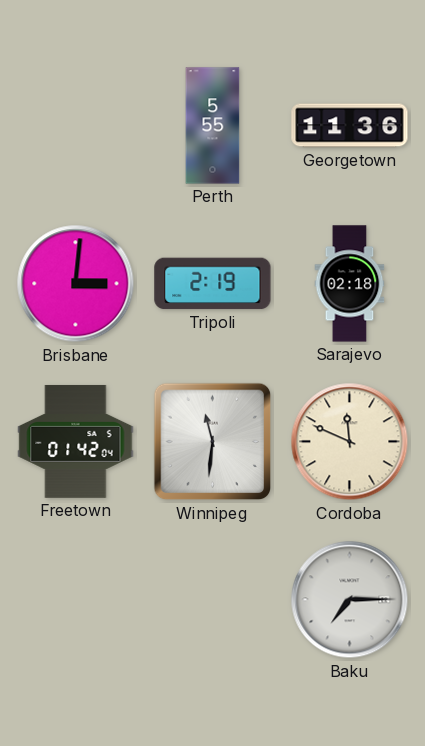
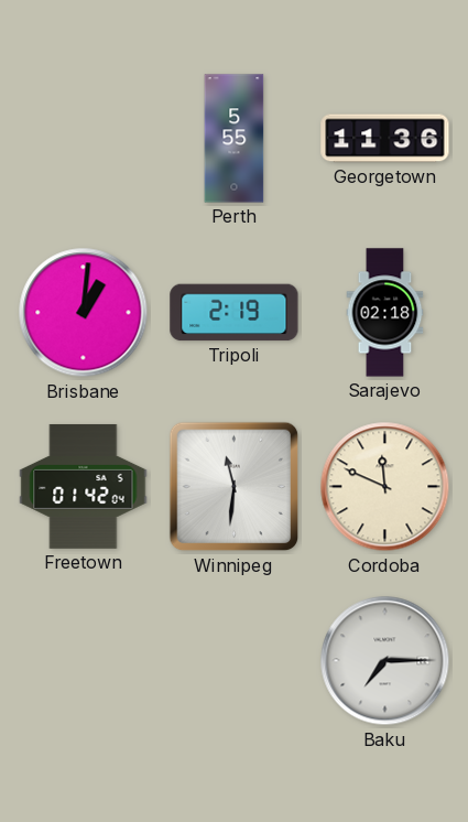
Brisbane: 3:01 -> 1:01 (84, 313)
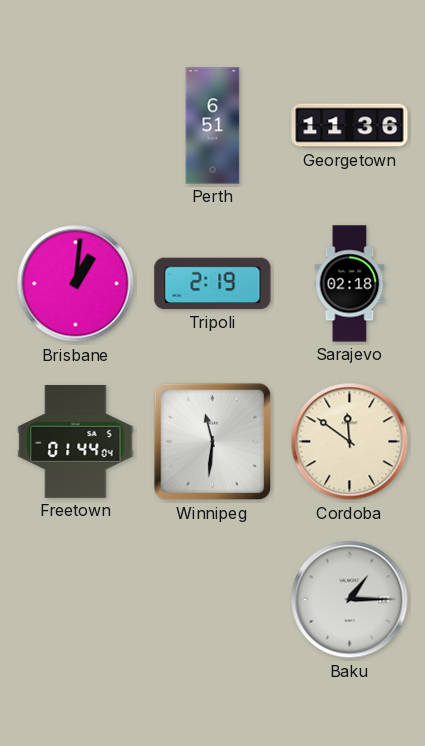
Perth: 5:55 -> 6:51 (213, 126)
Freetown: 01:42 -> 01:44 (76, 441)
Cordoba: 11:49 -> 11:51 (350, 442)
Baku: 7:15 -> 1:15 (350, 600)
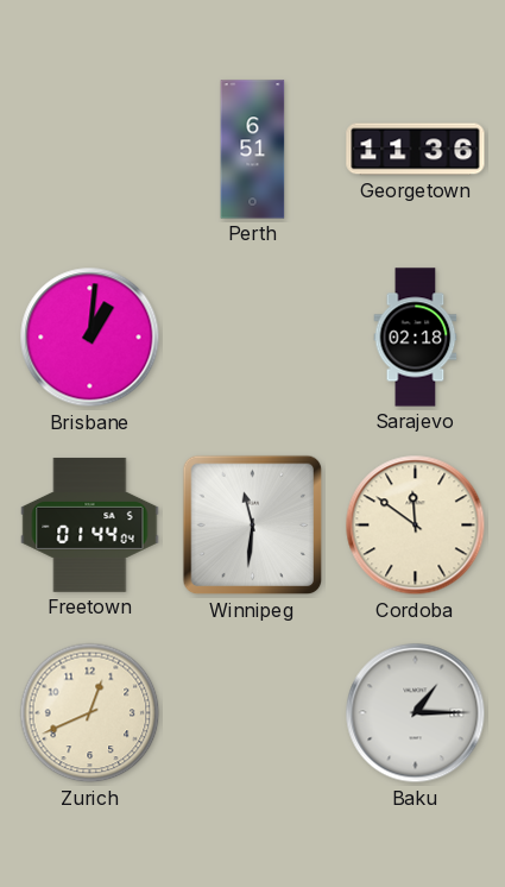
Tripoli: 2:19 -> none (213, 284)
Zurich: none -> 12:41 (90, 713)
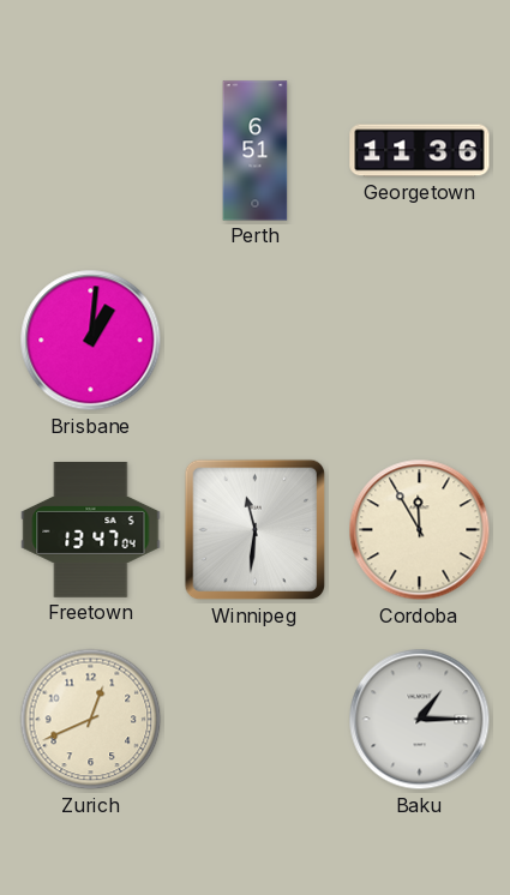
Sarajevo: 02:18 -> none (416, 338)
Freetown: 01:44 -> 13:47 (91, 529)
Cordoba: 11:51 -> 11:55 (420, 530)
